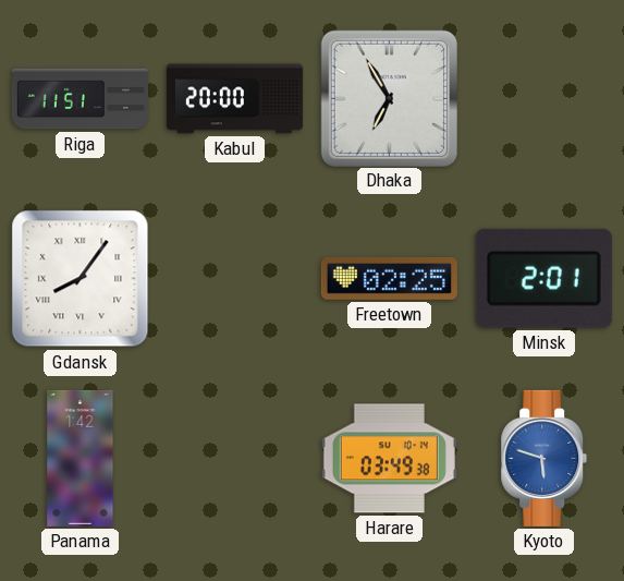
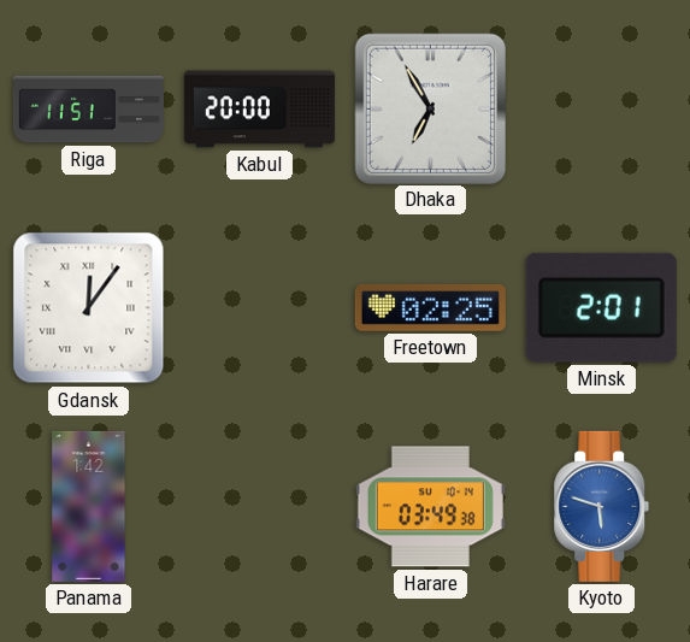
Gdansk: 8:06 -> 12:06 (89, 308)
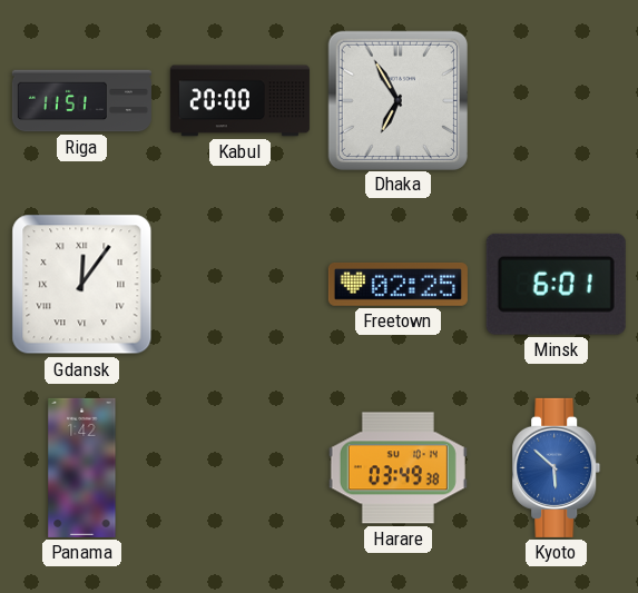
Minsk: 2:01 -> 6:01 (556, 284)
Kyoto: 5:48 -> 5:52 (557, 467)
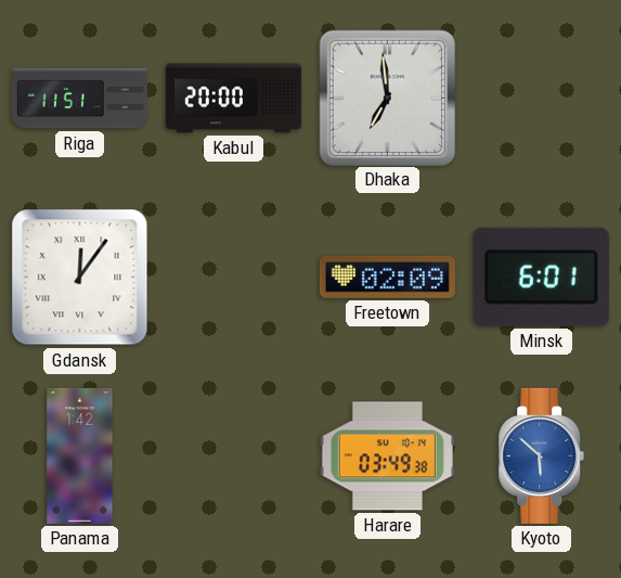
Dhaka: 6:55 -> 6:59 (387, 98)
Freetown: 02:25 -> 02:09 (387, 277)
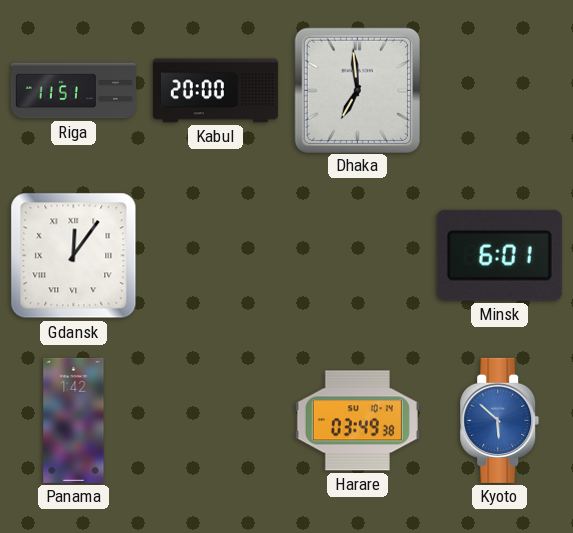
Freetown: 02:09 -> none (387, 277)
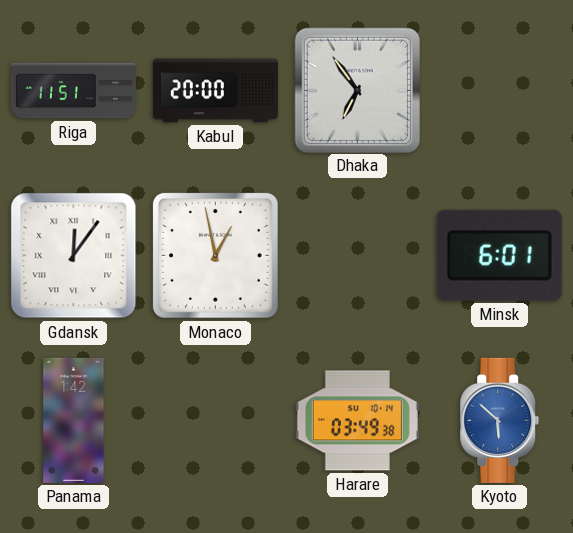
Dhaka: 6:59 -> 6:54 (357, 90)
Monaco: none -> 12:58 (215, 255)
